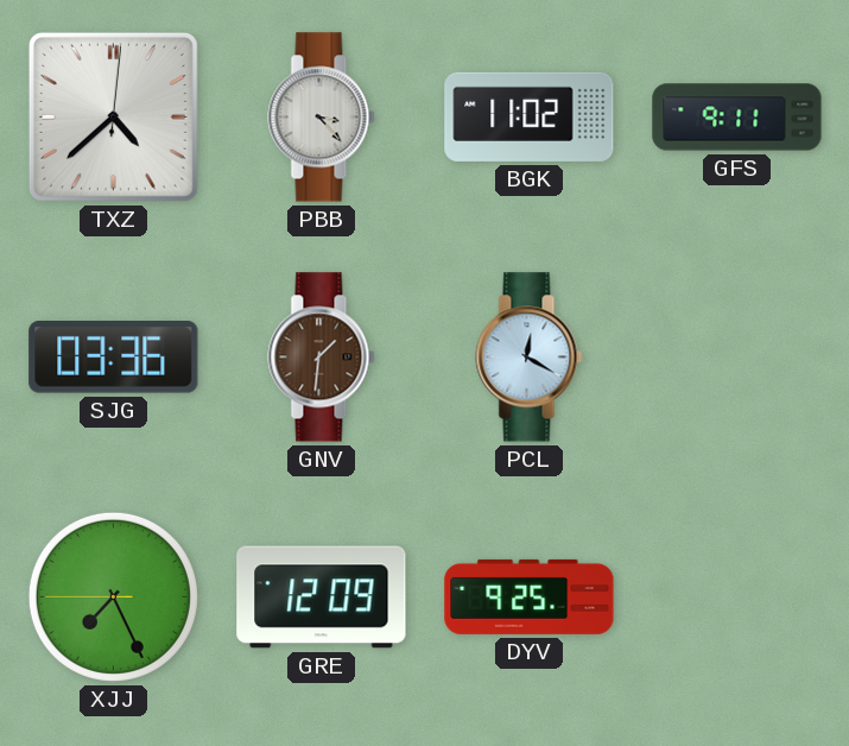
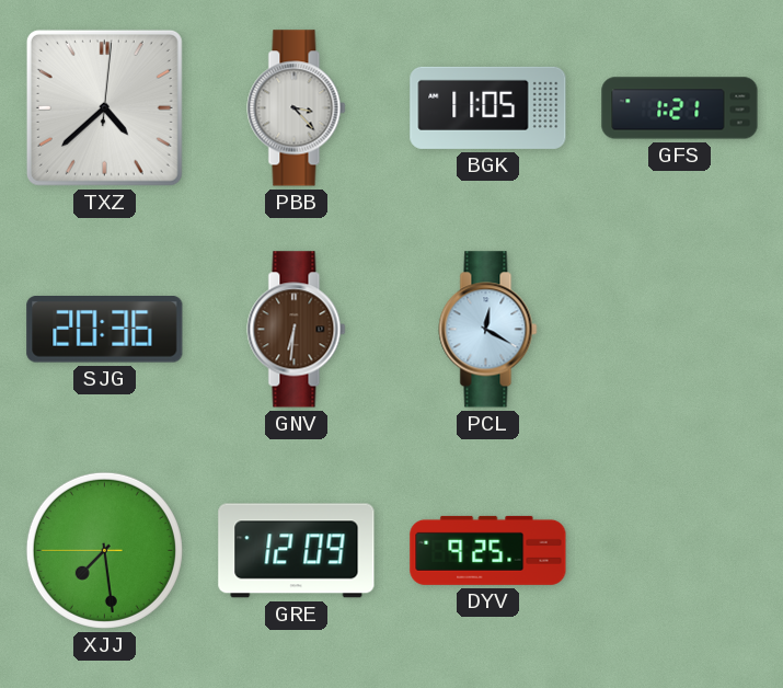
BGK: 11:02 -> 11:05 (488, 107)
GFS: 9:11 -> 1:21 (680, 108)
SJG: 03:36 -> 20:36 (105, 330)
GNV: 1:31 -> 6:31 (297, 330)
XJJ: 7:25 -> 7:28 (104, 550)
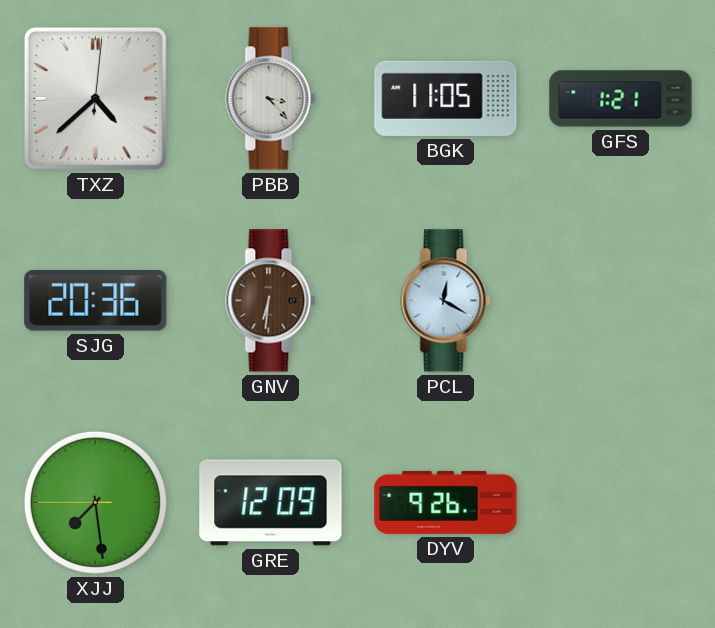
DYV: 9:25 -> 9:26 (446, 502)
